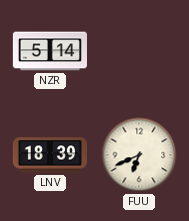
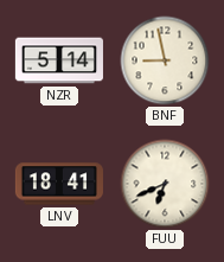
BNF: none -> 8:58 (165, 60)
LNV: 18:39 -> 18:41 (59, 184)
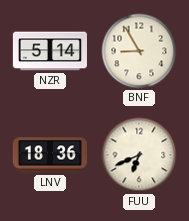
BNF: 8:58 -> 8:55 (139, 51)
LNV: 18:41 -> 18:36 (50, 155)
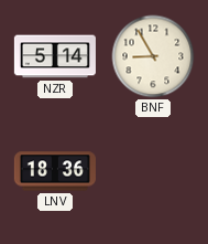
FUU: 6:41 -> none (139, 155)
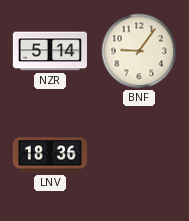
BNF: 8:55 -> 9:06 (139, 51)
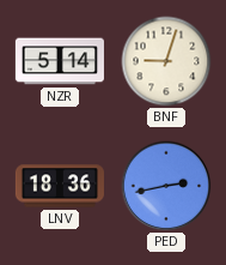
BNF: 9:06 -> 9:03 (166, 61)
PED: none -> 2:43 (166, 186)
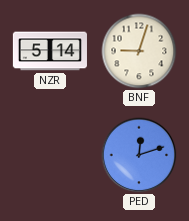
LNV: 18:36 -> none (60, 186)
PED: 2:43 -> 12:12 (139, 155)
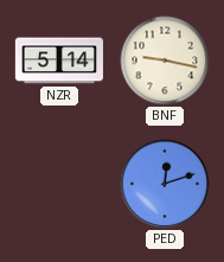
BNF: 9:03 -> 9:17 (165, 60)
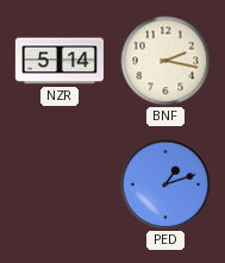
BNF: 9:17 -> 2:17 (165, 61)
PED: 12:12 -> 1:12 (165, 184)
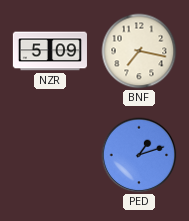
NZR: 5:14 -> 5:09 (50, 51)
BNF: 2:17 -> 7:17 (139, 51)
